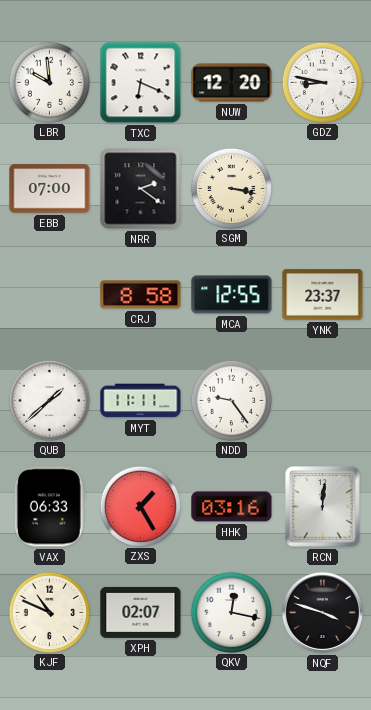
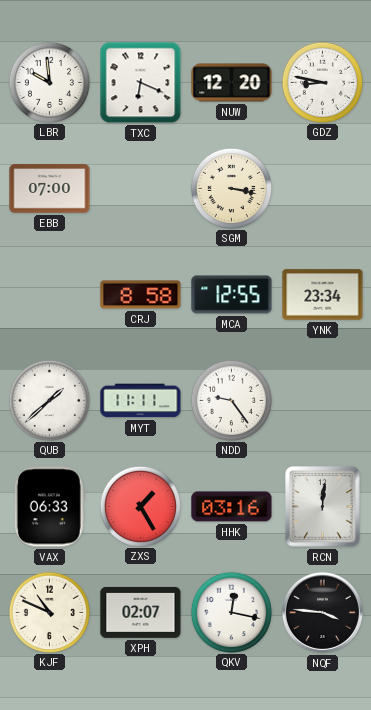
NRR: 2:21 -> none (141, 189)
YNK: 23:37 -> 23:34 (323, 295)
NQF: 3:48 -> 3:46 (322, 612)
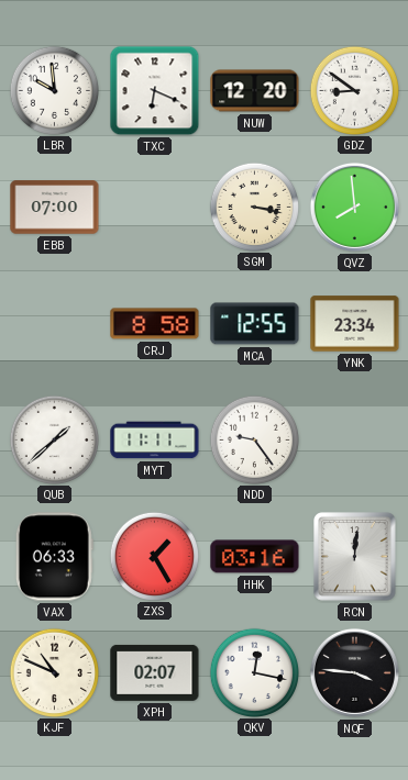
GDZ: 8:47 -> 8:51 (354, 90)
QVZ: none -> 7:59 (354, 207)
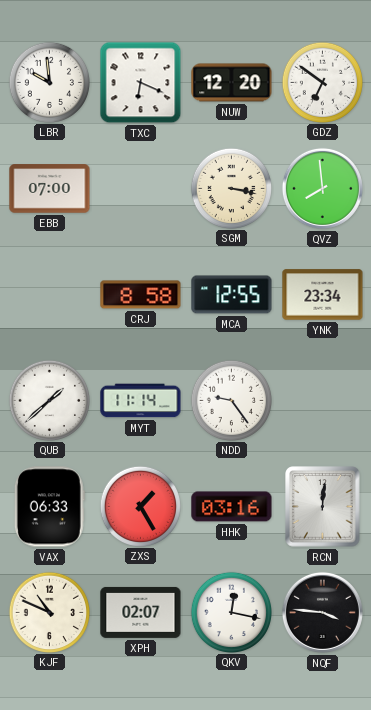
GDZ: 8:51 -> 6:51 (322, 82)
MYT: 11:11 -> 11:14 (141, 401)
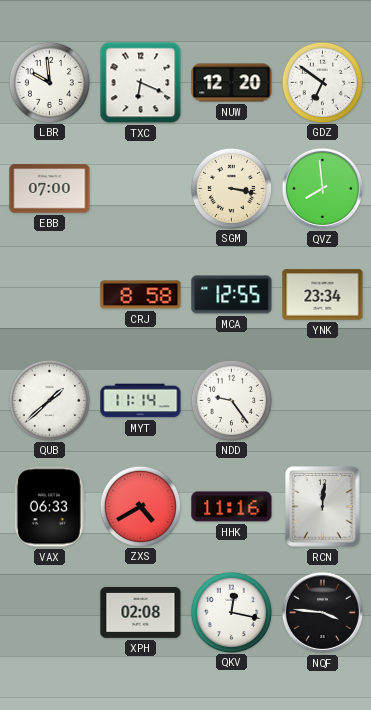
ZXS: 1:25 -> 4:40 (140, 506)
HHK: 03:16 -> 11:16 (232, 507)
KJF: 10:49 -> none (49, 612)
XPH: 02:07 -> 02:08 (141, 612)
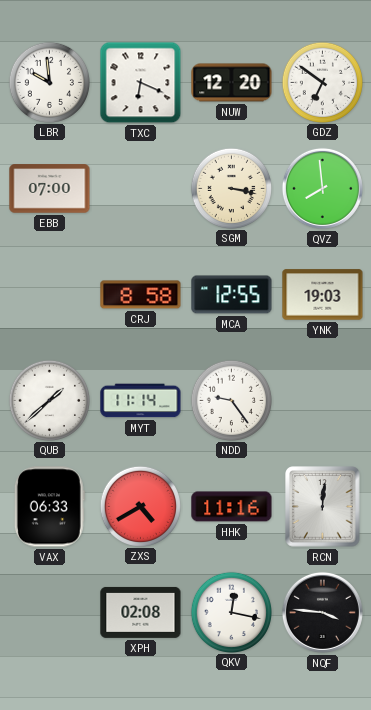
YNK: 23:34 -> 19:03 (323, 295)
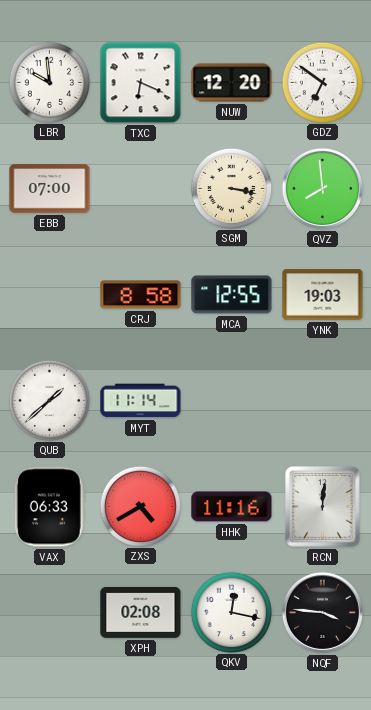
NDD: 9:24 -> none (231, 400)
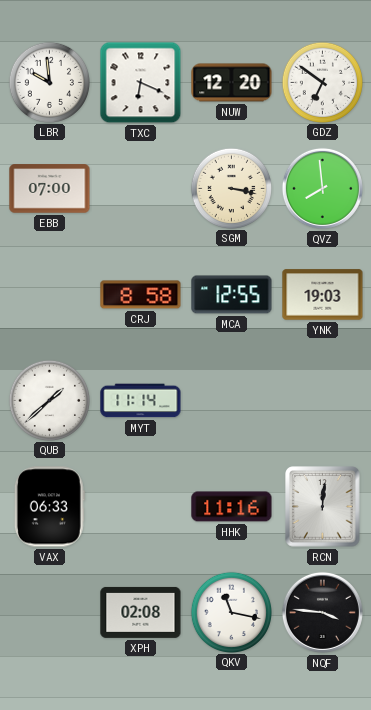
ZXS: 4:40 -> none (140, 506)
QKV: 12:17 -> 11:17 (231, 612)
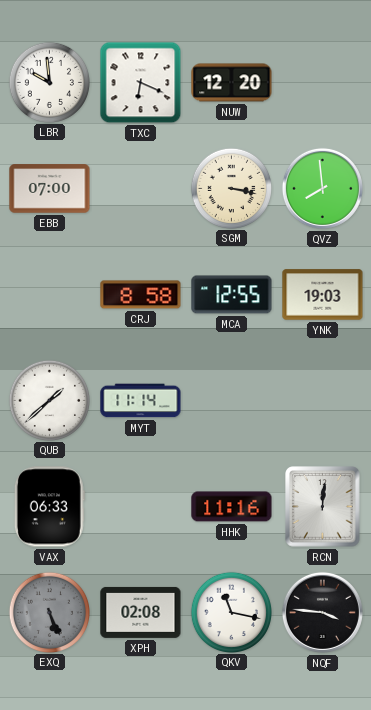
GDZ: 6:51 -> none (322, 82)
EXQ: none -> 5:26 (49, 612)
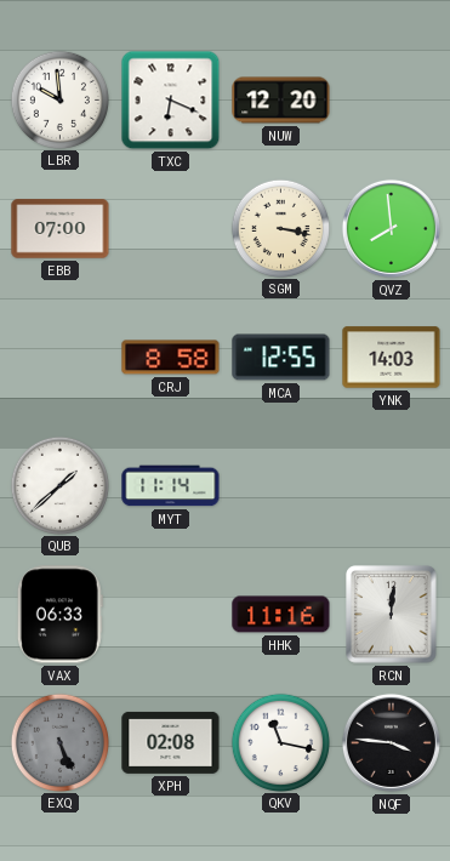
YNK: 19:03 -> 14:03 (392, 358)
